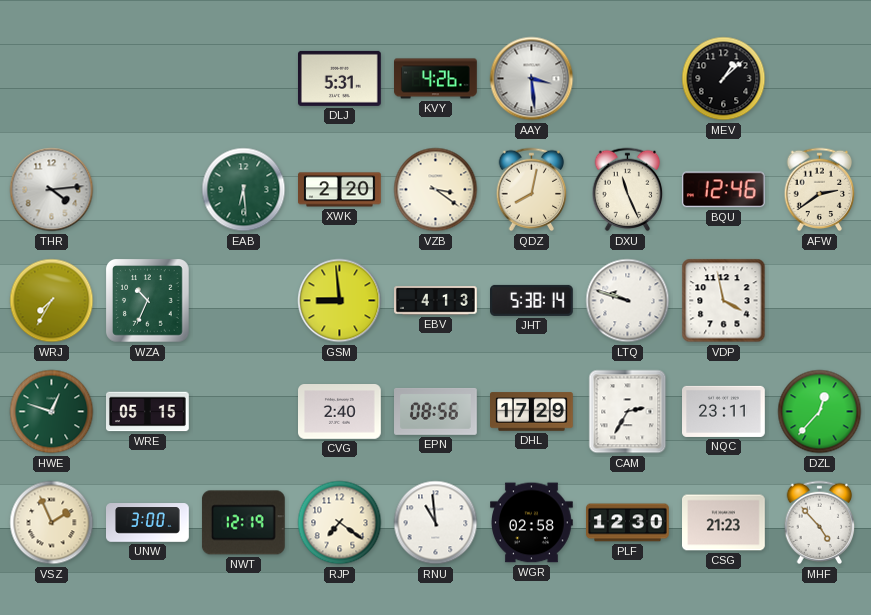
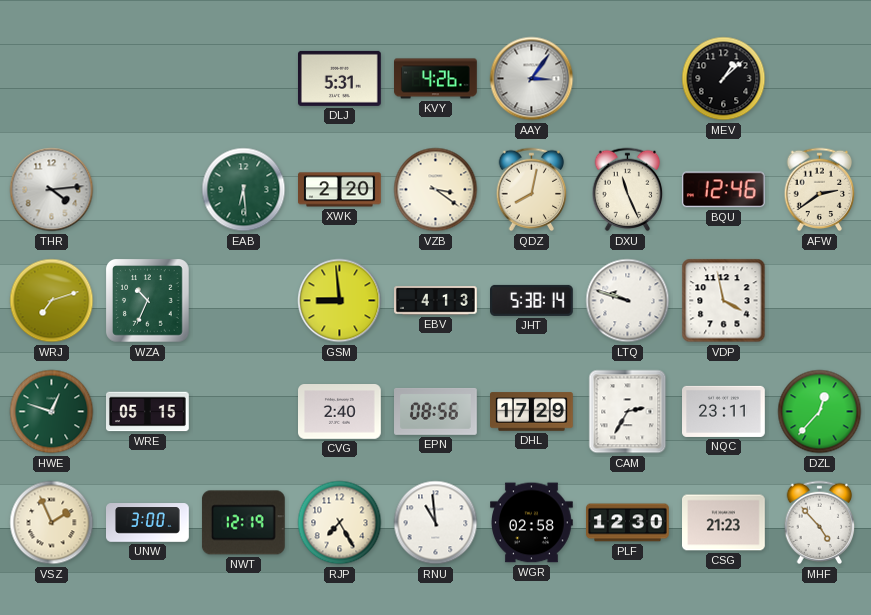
AAY: 3:29 -> 3:06 (532, 79)
WRJ: 7:35 -> 7:12 (52, 301)
RJP: 7:21 -> 7:25 (340, 523)
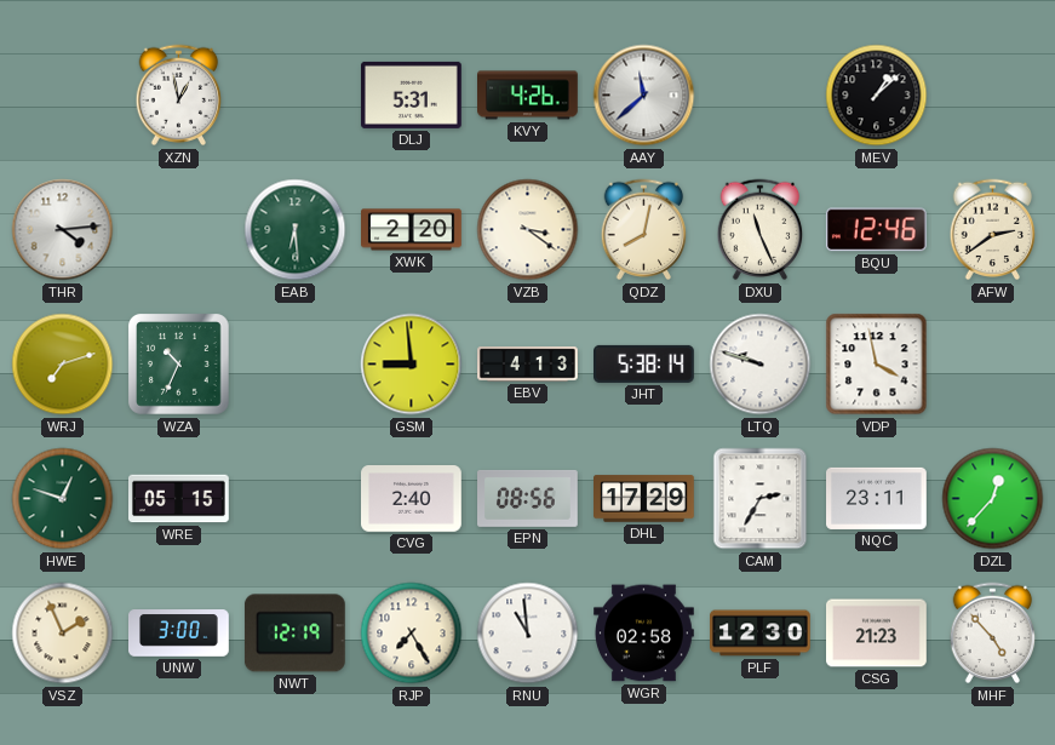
XZN: none -> 12:58 (179, 96)
AAY: 3:06 -> 11:38 (644, 96)
